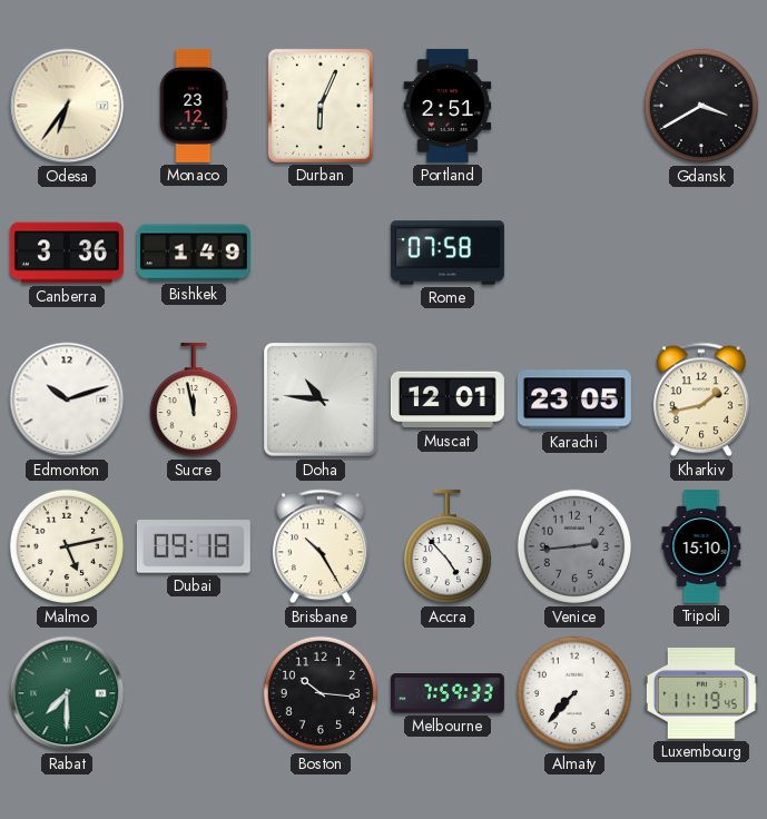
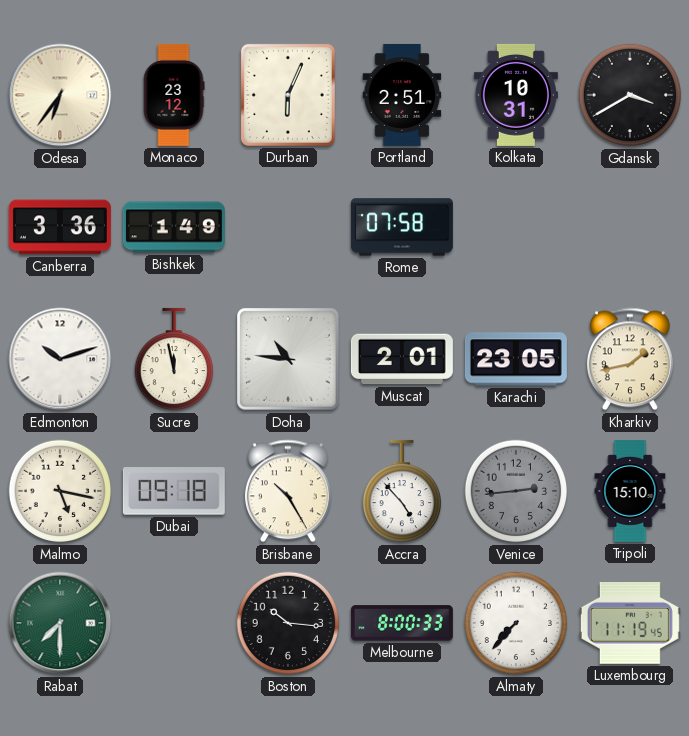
Kolkata: none -> 10:31 (516, 95)
Muscat: 12:01 -> 2:01 (402, 359)
Malmo: 5:13 -> 5:17 (60, 491)
Melbourne: 7:59 -> 8:00 (402, 623)
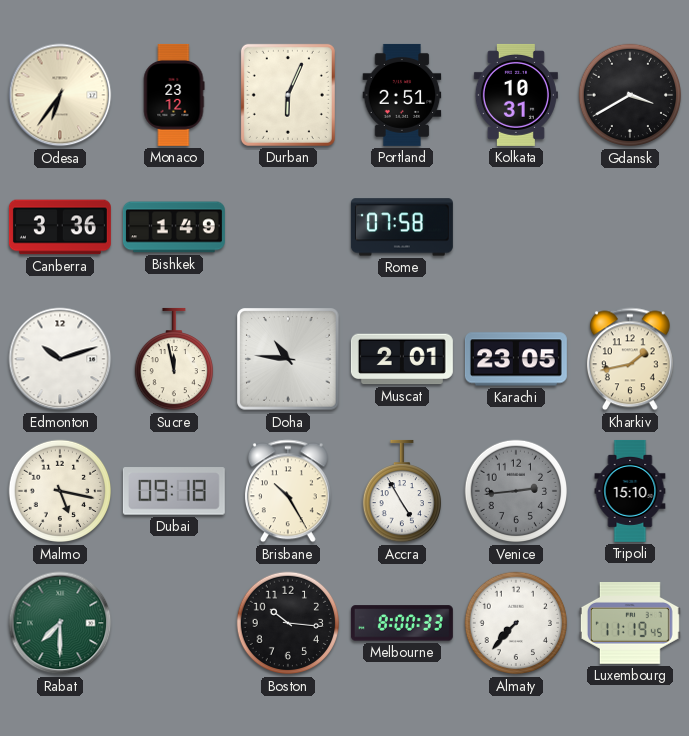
Accra: 4:53 -> 4:55 (401, 491)
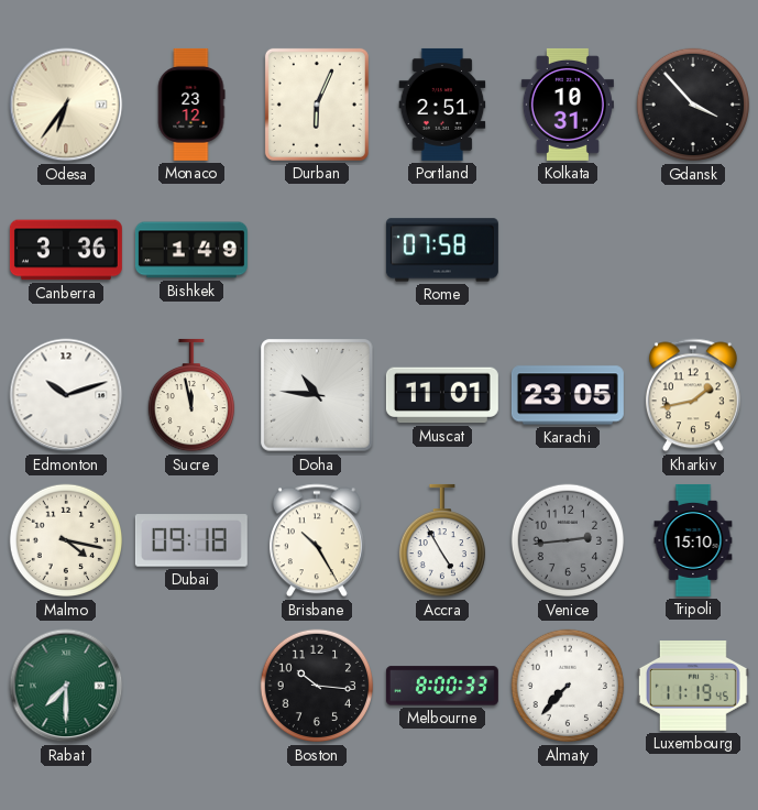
Gdansk: 3:40 -> 3:53 (693, 105)
Muscat: 2:01 -> 11:01 (442, 395)
Malmo: 5:17 -> 4:17 (66, 540)
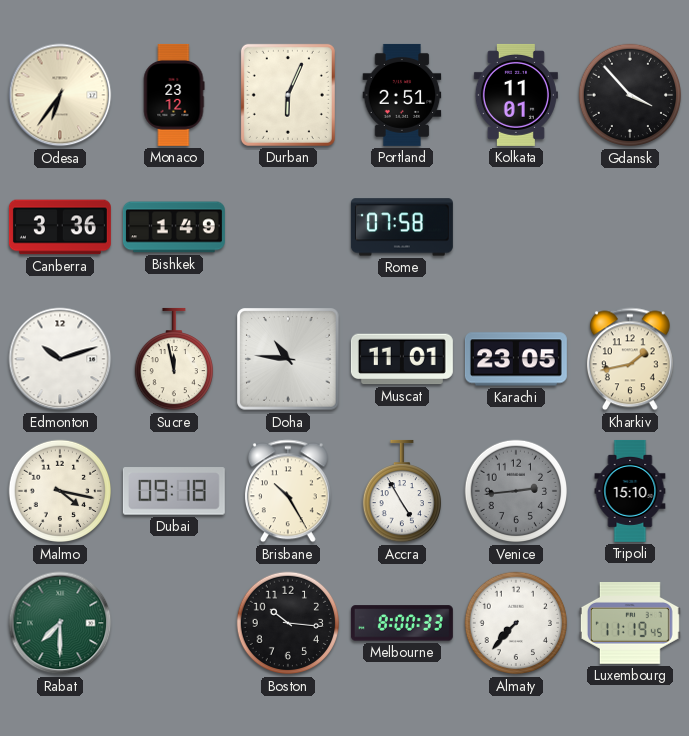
Kolkata: 10:31 -> 11:01 (516, 95)
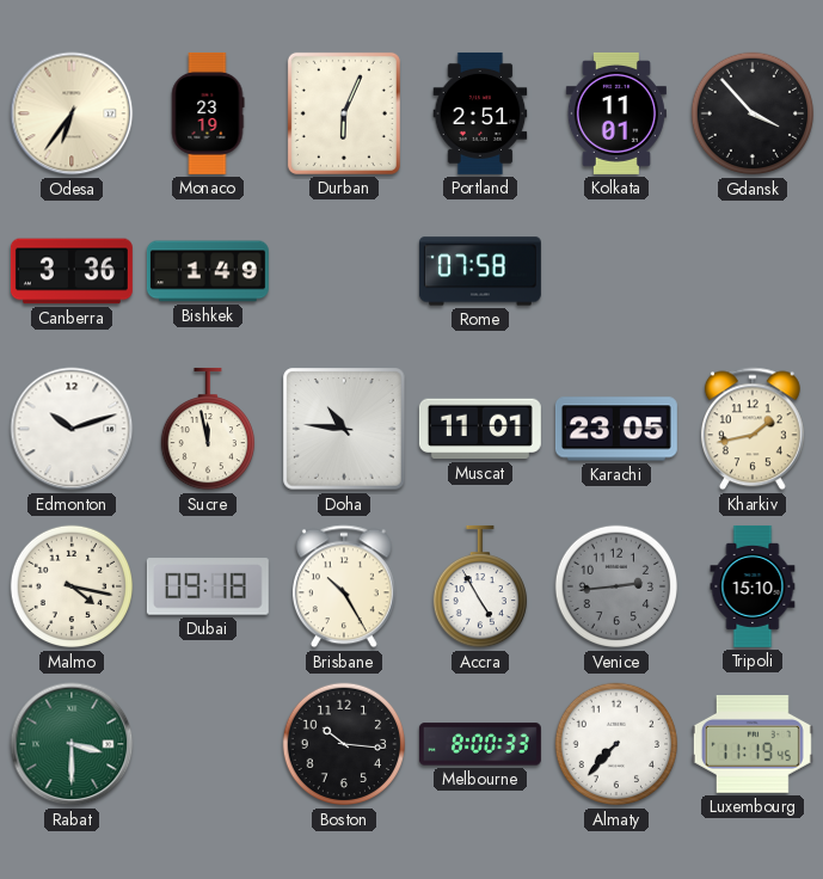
Monaco: 23:12 -> 23:19 (208, 113)
Rabat: 7:30 -> 3:30 (72, 744)
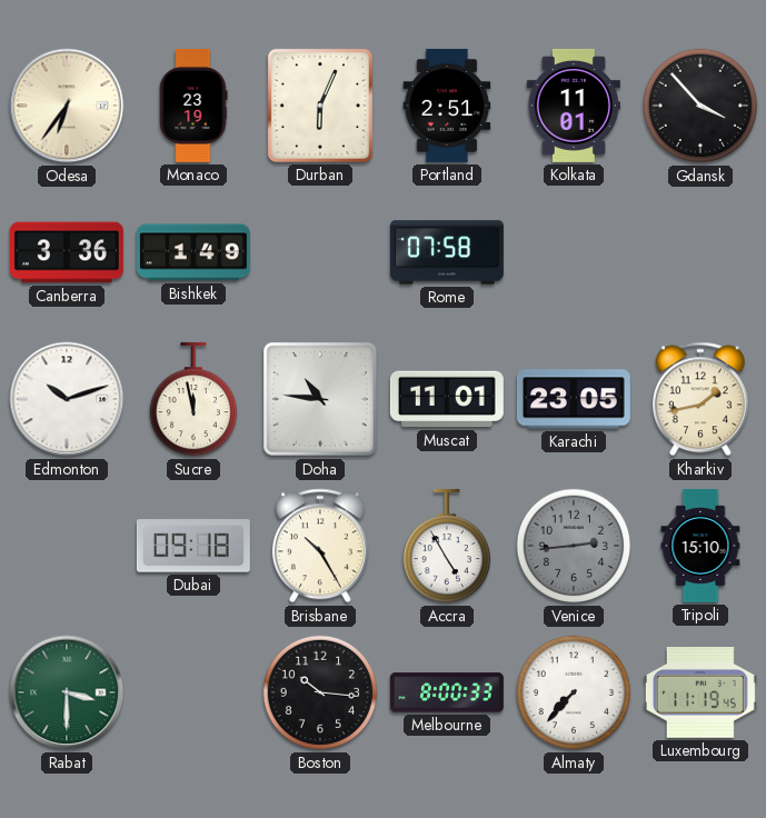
Malmo: 4:17 -> none (72, 586)
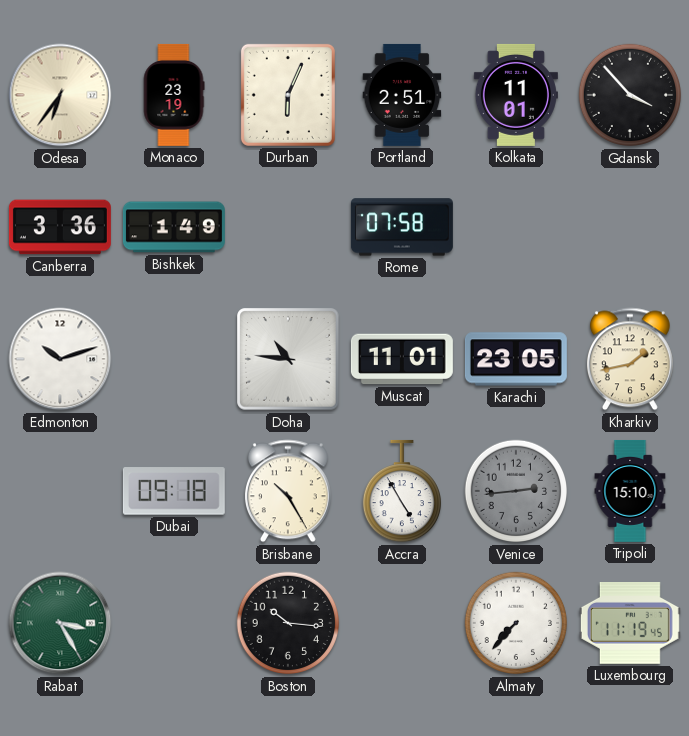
Sucre: 11:58 -> none (192, 399)
Rabat: 3:30 -> 3:25 (60, 623)
Melbourne: 8:00 -> none (447, 692)
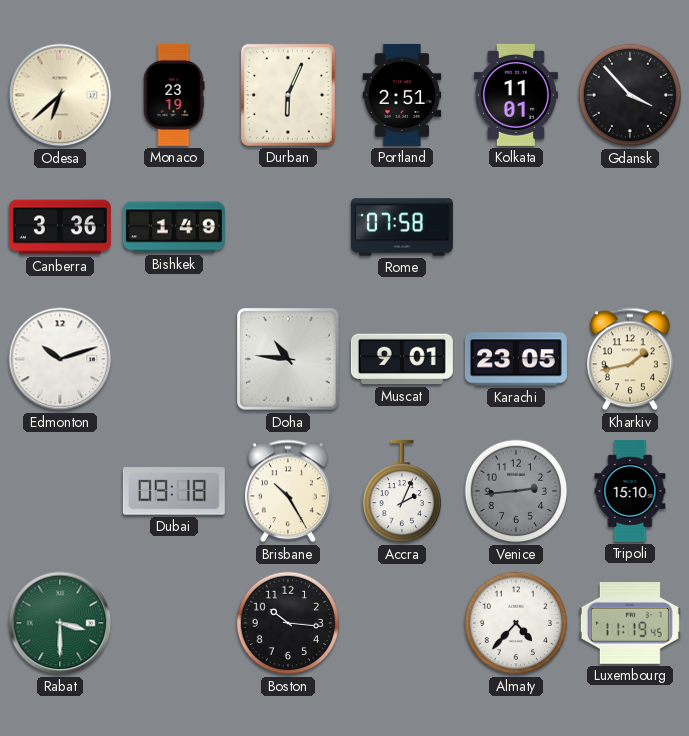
Odesa: 6:36 -> 6:38 (60, 95)
Muscat: 11:01 -> 9:01 (402, 359)
Accra: 4:55 -> 2:04 (401, 491)
Rabat: 3:25 -> 3:30 (60, 623)
Almaty: 7:37 -> 4:37 (516, 623)
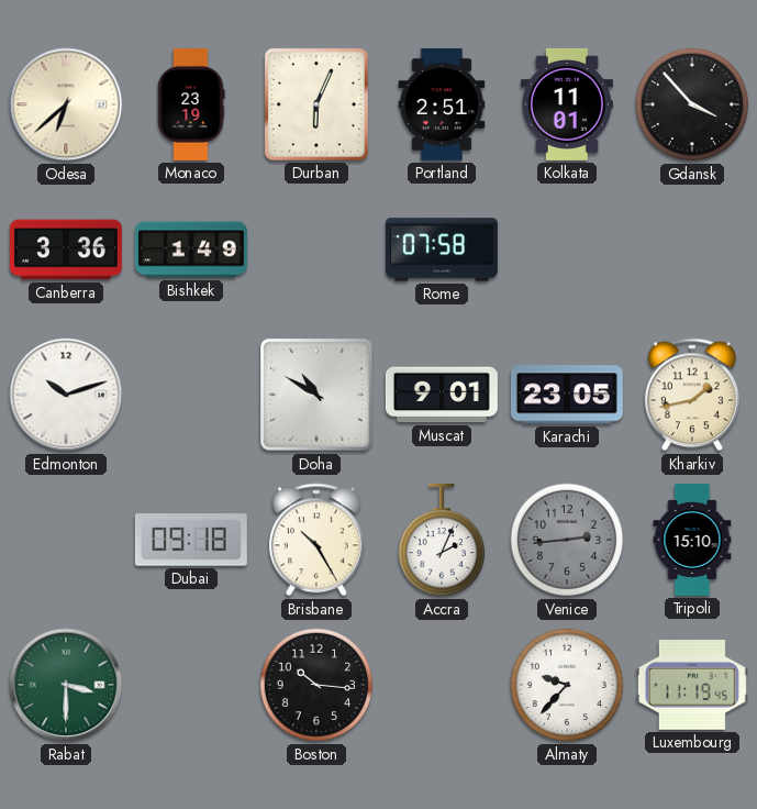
Doha: 10:46 -> 10:50 (316, 395)
Almaty: 4:37 -> 9:37 (567, 685)
